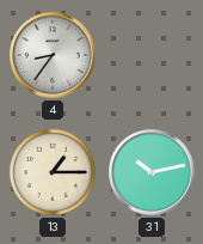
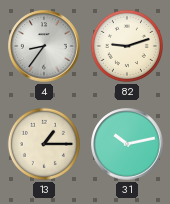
82: none -> 9:12 (127, 46)
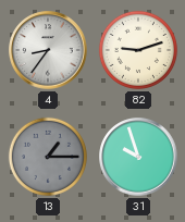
13 dial: cream -> grey (48, 157)
31: 10:13 -> 9:57 (138, 157)
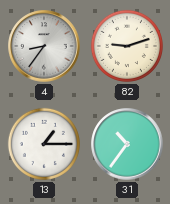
13 dial: grey -> white (44, 144)
31: 9:57 -> 10:36 (127, 144)
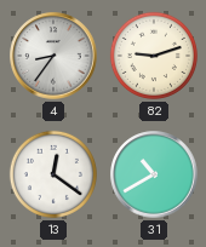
13: 1:15 -> 12:21 (53, 174)
31: 10:36 -> 10:40 (154, 174)
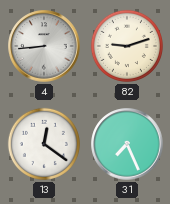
4: 8:36 -> 8:44 (44, 46)
31: 10:40 -> 7:26 (127, 144)
